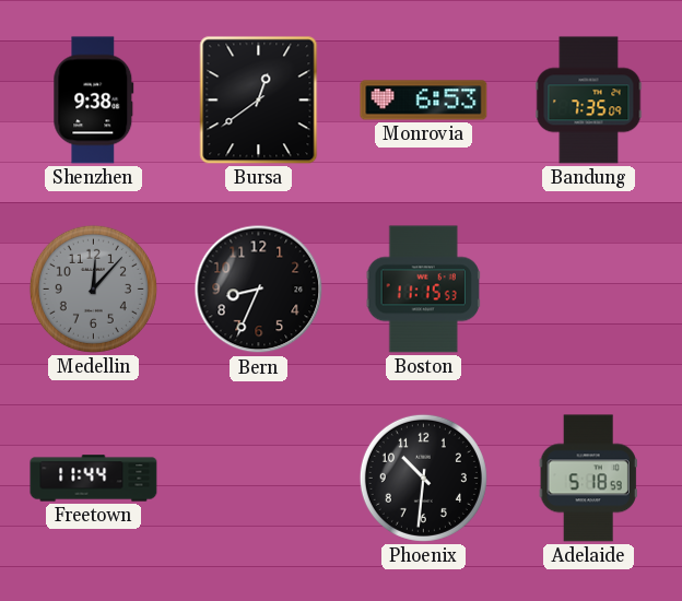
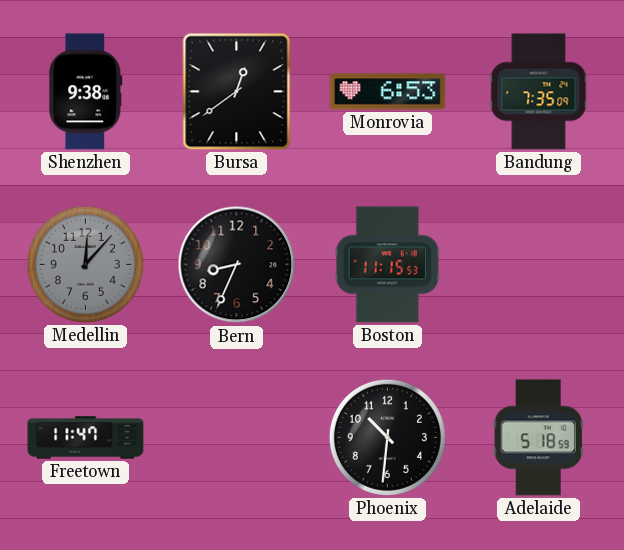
Freetown: 11:44 -> 11:47 (86, 438)
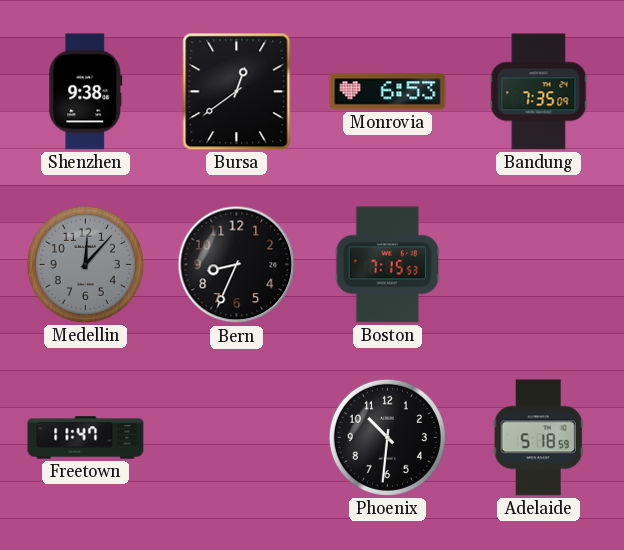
Boston: 11:15 -> 7:15 (387, 265)
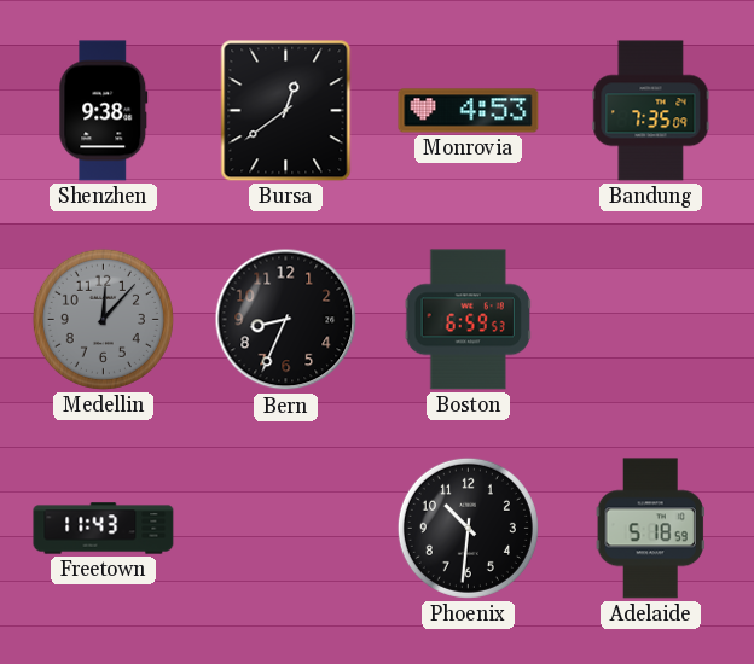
Monrovia: 6:53 -> 4:53 (469, 111)
Boston: 7:15 -> 6:59 (468, 320)
Freetown: 11:47 -> 11:43 (104, 529)
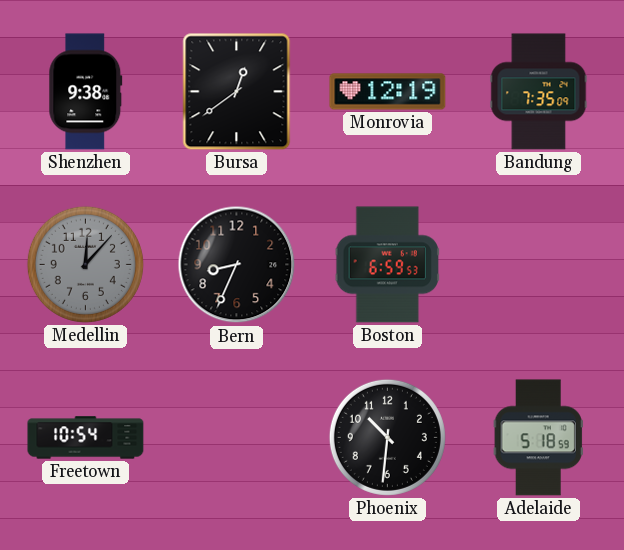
Monrovia: 4:53 -> 12:19 (388, 92)
Freetown: 11:43 -> 10:54 (86, 438)
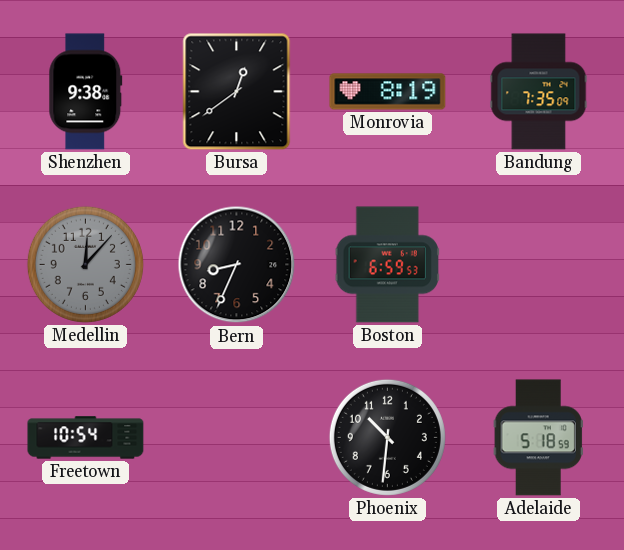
Monrovia: 12:19 -> 8:19 (388, 92)
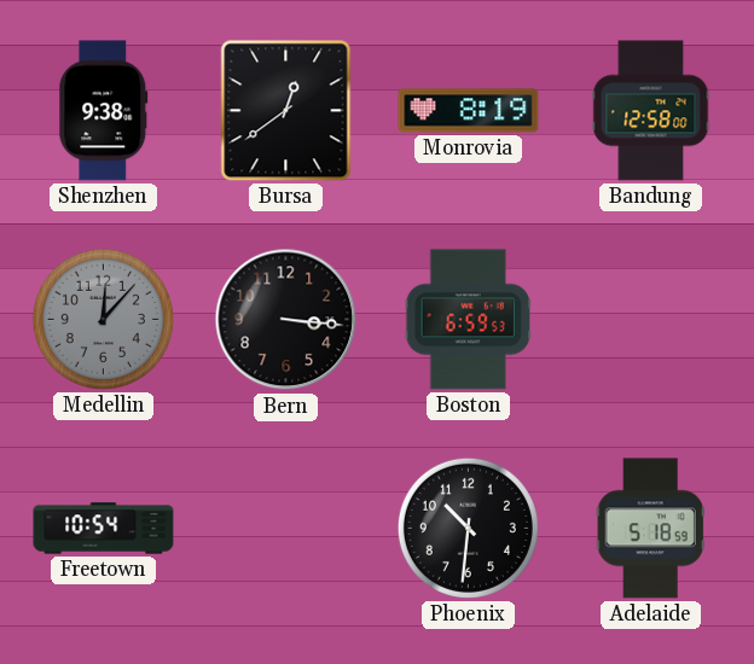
Bandung: 7:35 -> 12:58 (651, 111)
Bern: 8:34 -> 3:16 (286, 320)
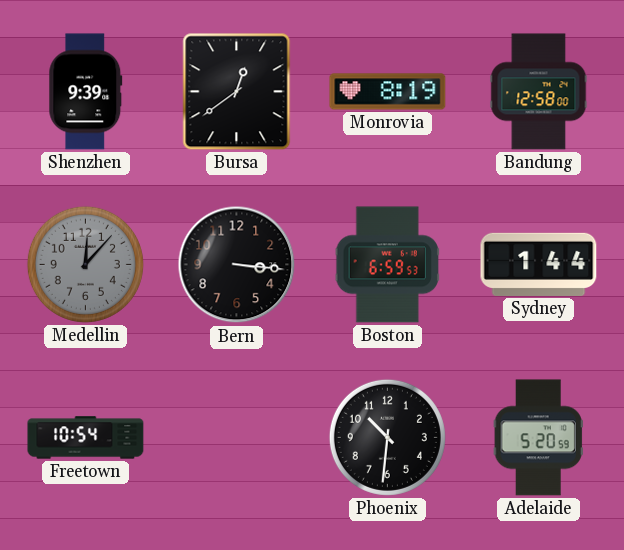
Shenzhen: 9:38 -> 9:39 (86, 92)
Sydney: none -> 1:44 (539, 264)
Adelaide: 5:18 -> 5:20 (538, 438)
